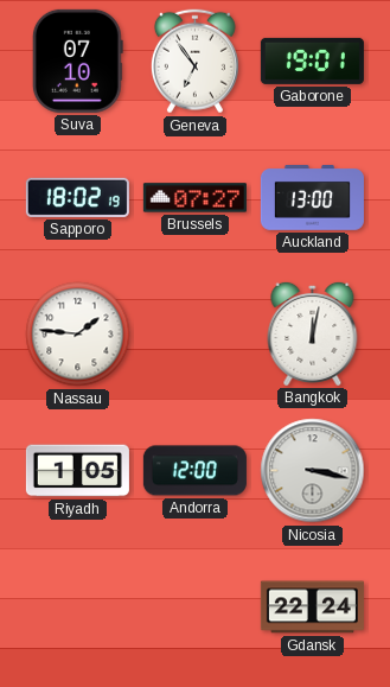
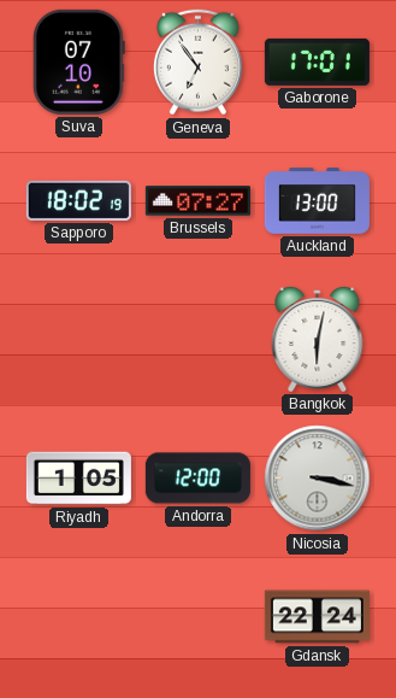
Gaborone: 19:01 -> 17:01 (317, 61)
Nassau: 1:46 -> none (78, 335)
Bangkok: 12:02 -> 6:02 (318, 339)
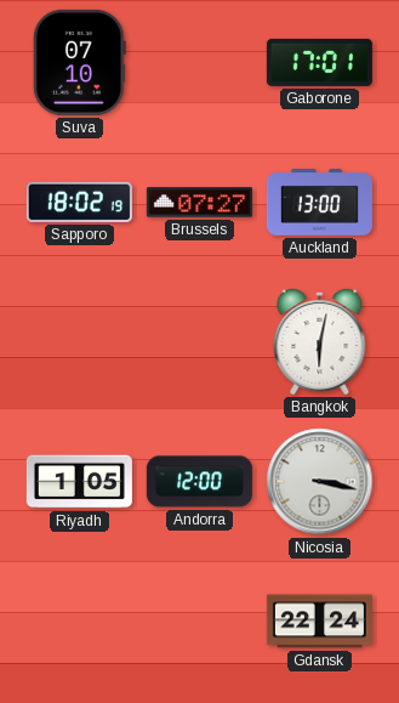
Geneva: 6:54 -> none (197, 63)
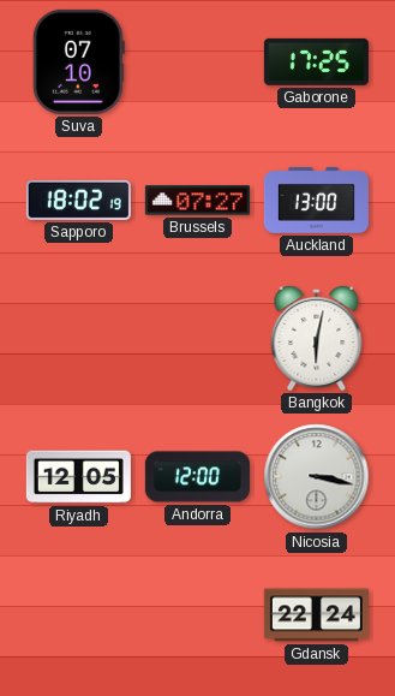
Gaborone: 17:01 -> 17:25 (316, 61)
Riyadh: 1:05 -> 12:05 (78, 477)
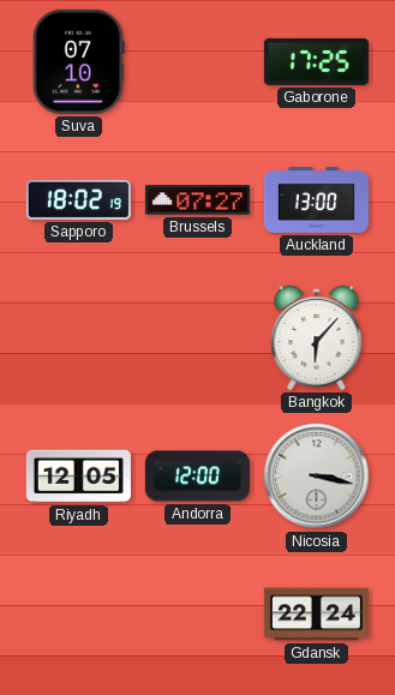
Bangkok: 6:02 -> 6:07 (317, 337)
